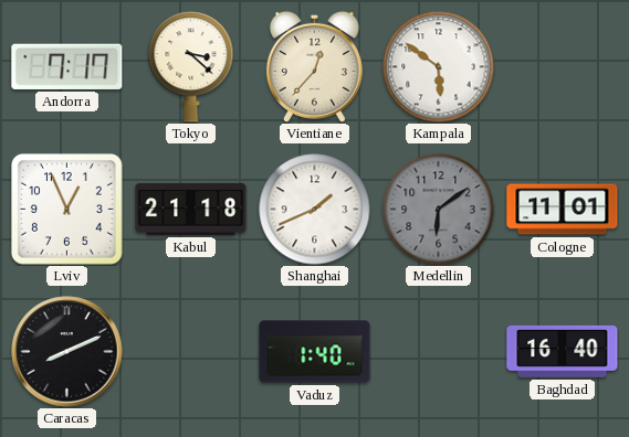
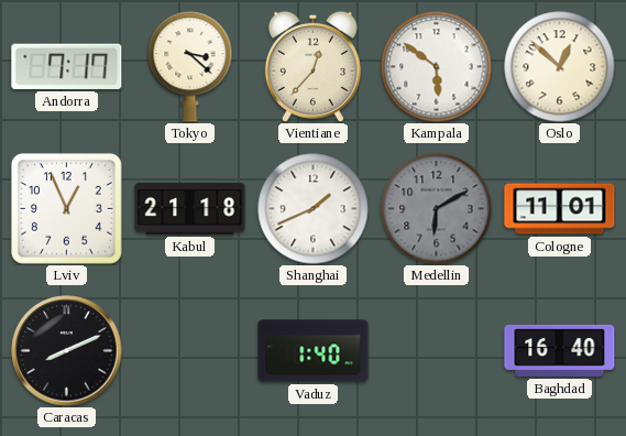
Oslo: none -> 12:52 (560, 67)
Medellin: 6:09 -> 6:10 (437, 209)
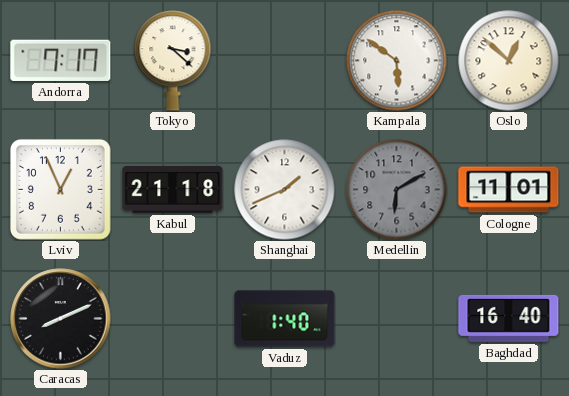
Vientiane: 12:37 -> none (312, 66)
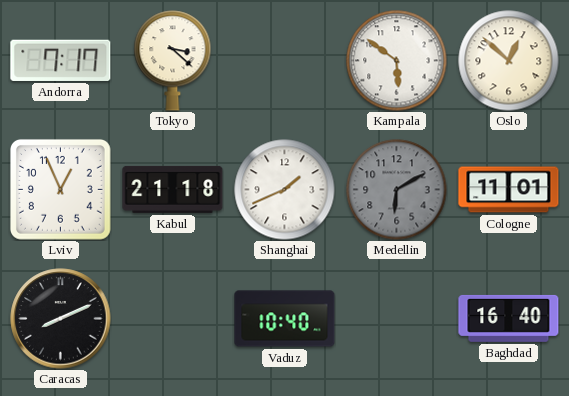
Vaduz: 1:40 -> 10:40 (285, 319)
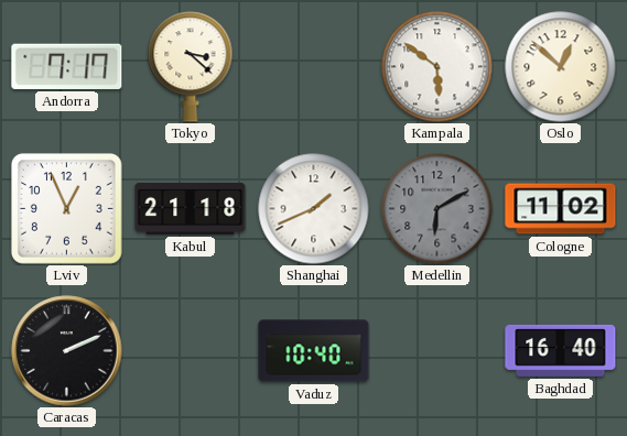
Cologne: 11:01 -> 11:02 (561, 209)
Caracas: 8:11 -> 2:11 (67, 351)
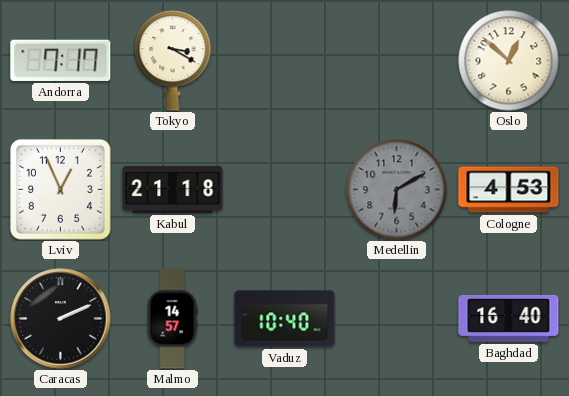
Tokyo: 3:22 -> 3:20 (173, 61)
Kampala: 5:51 -> none (437, 67)
Shanghai: 1:41 -> none (314, 209)
Cologne: 11:02 -> 4:53 (509, 190)
Malmo: none -> 14:57 (172, 319)
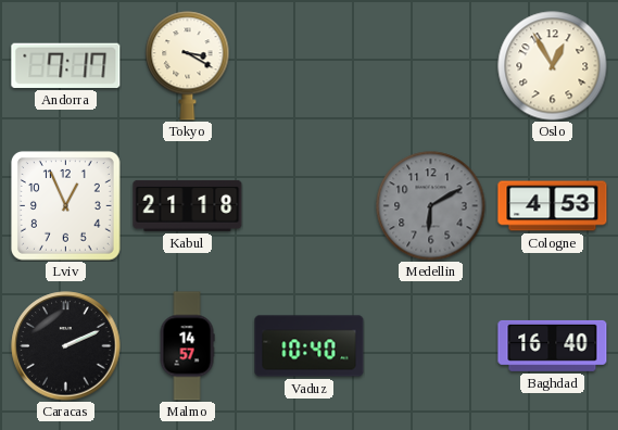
Oslo: 12:52 -> 12:55 (553, 66)
